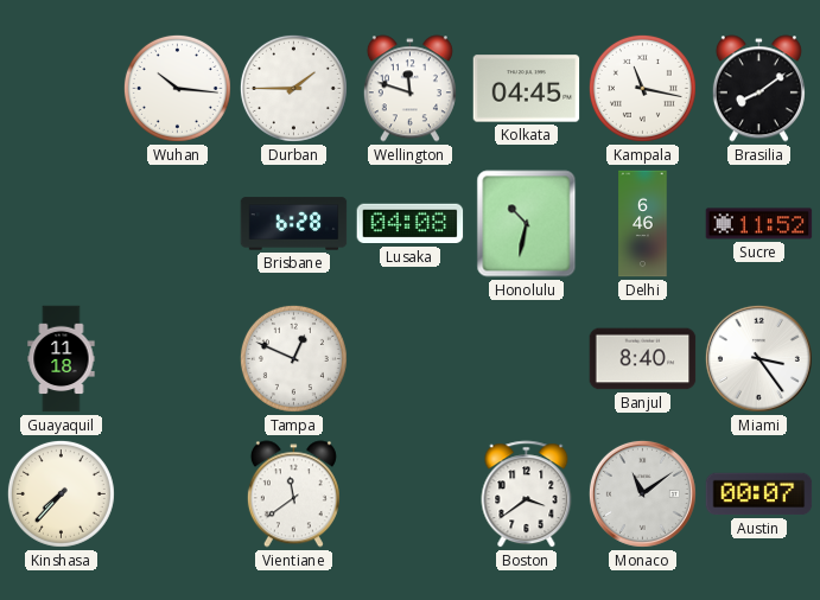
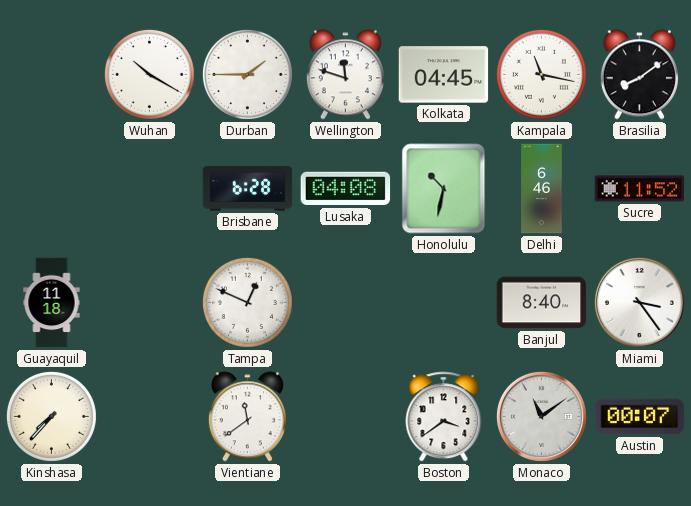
Wuhan: 10:16 -> 10:20 (149, 74)
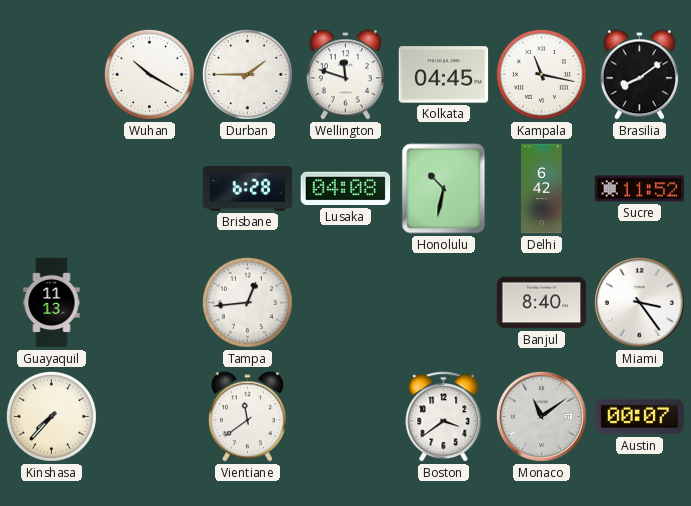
Delhi: 6:46 -> 6:42 (542, 189)
Guayaquil: 11:18 -> 11:13 (52, 303)
Tampa: 12:49 -> 12:44 (247, 302)
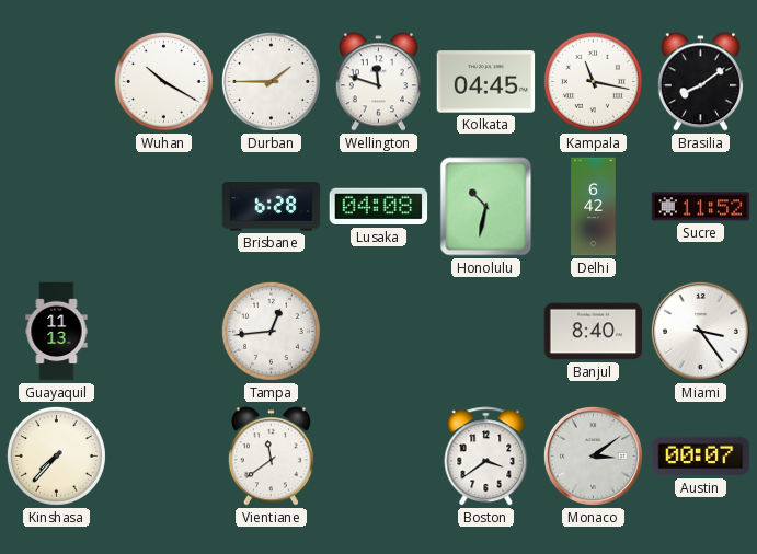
Monaco: 11:09 -> 3:09 (593, 455)
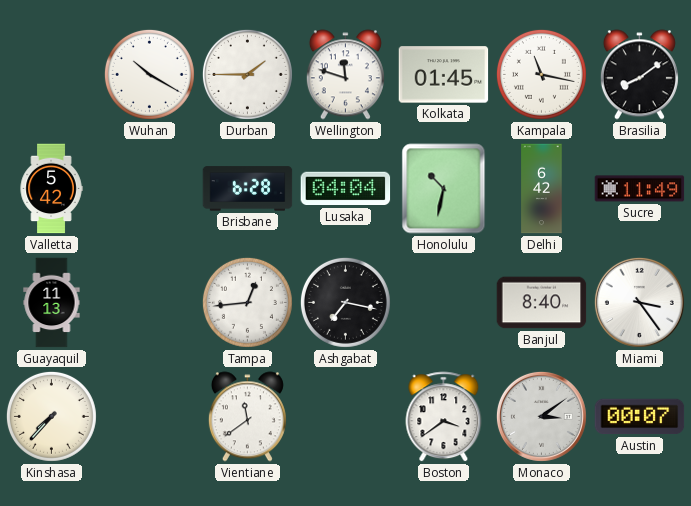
Kolkata: 04:45 -> 01:45 (444, 75)
Valletta: none -> 5:42 (51, 189)
Lusaka: 04:08 -> 04:04 (346, 189)
Sucre: 11:52 -> 11:49 (640, 189)
Ashgabat: none -> 7:17 (345, 302)
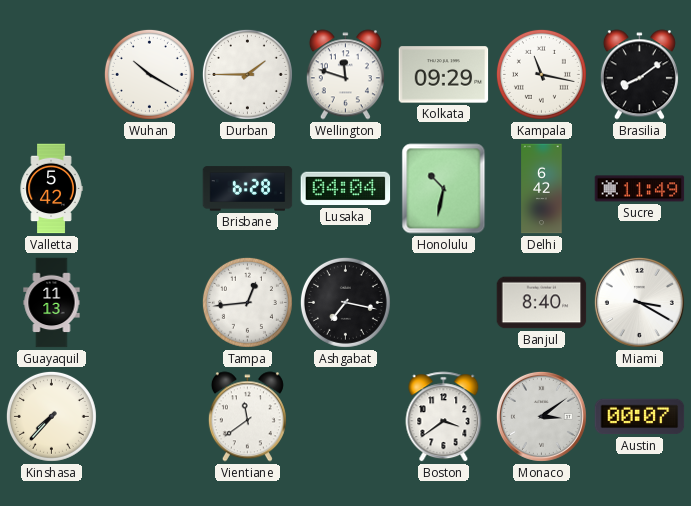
Kolkata: 01:45 -> 09:29 (444, 75)
Miami: 3:24 -> 3:20 (639, 302)
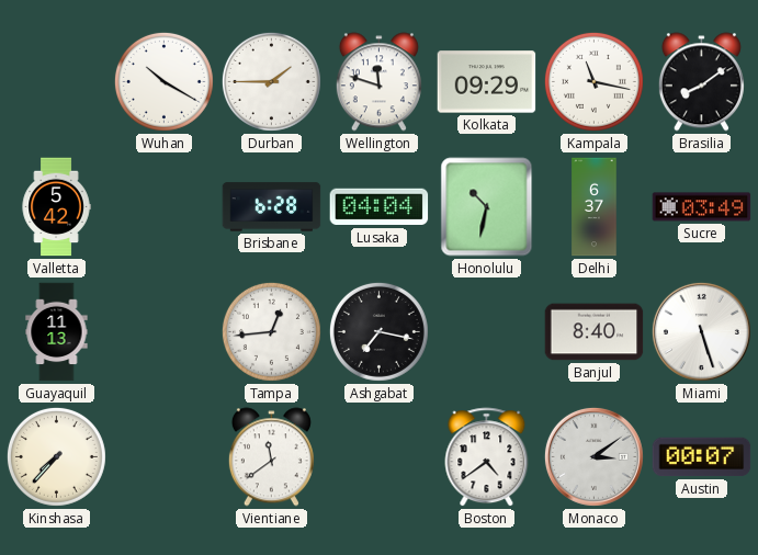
Delhi: 6:42 -> 6:37 (595, 207)
Sucre: 11:49 -> 03:49 (702, 207)
Miami: 3:20 -> 5:27 (701, 331)
Boston: 3:39 -> 4:39 (487, 457)
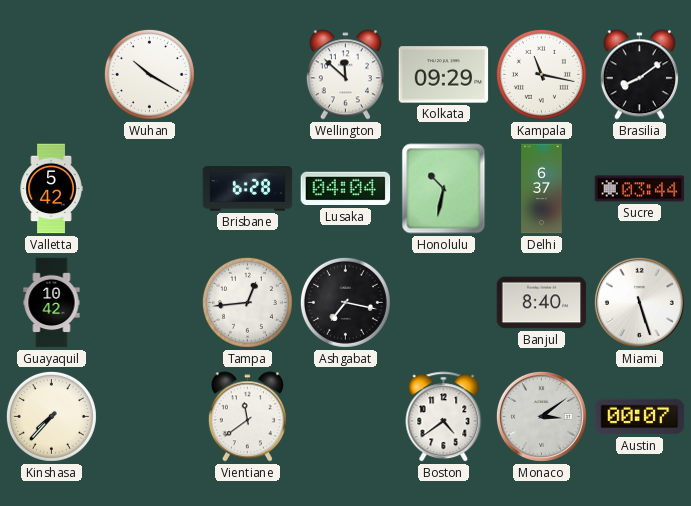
Durban: 1:45 -> none (271, 81)
Wellington: 11:48 -> 11:52 (345, 75)
Sucre: 03:49 -> 03:44 (640, 189)
Guayaquil: 11:13 -> 10:42 (52, 303)
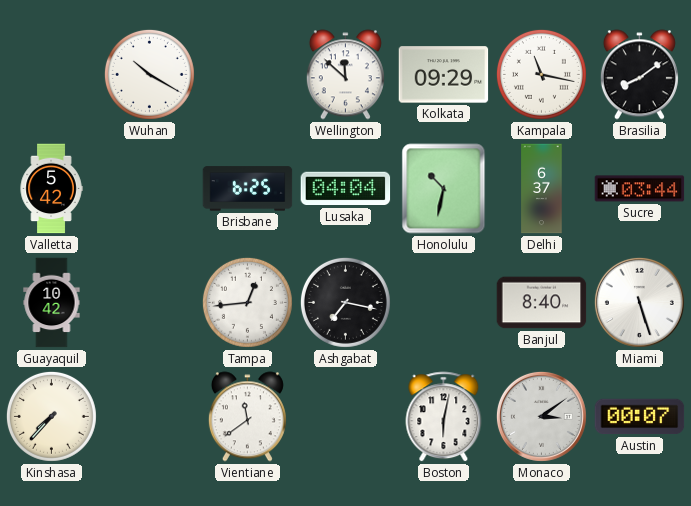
Brisbane: 6:28 -> 6:25 (248, 189)
Boston: 4:39 -> 6:02 (444, 417)
